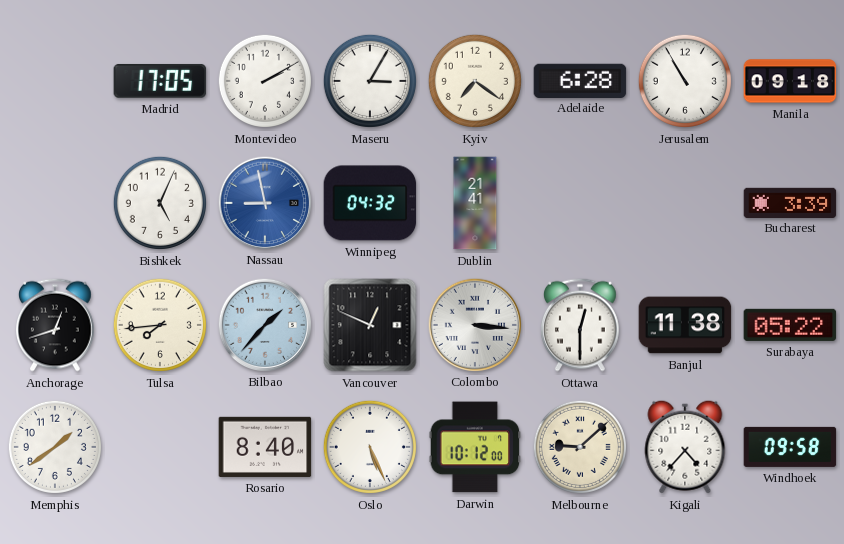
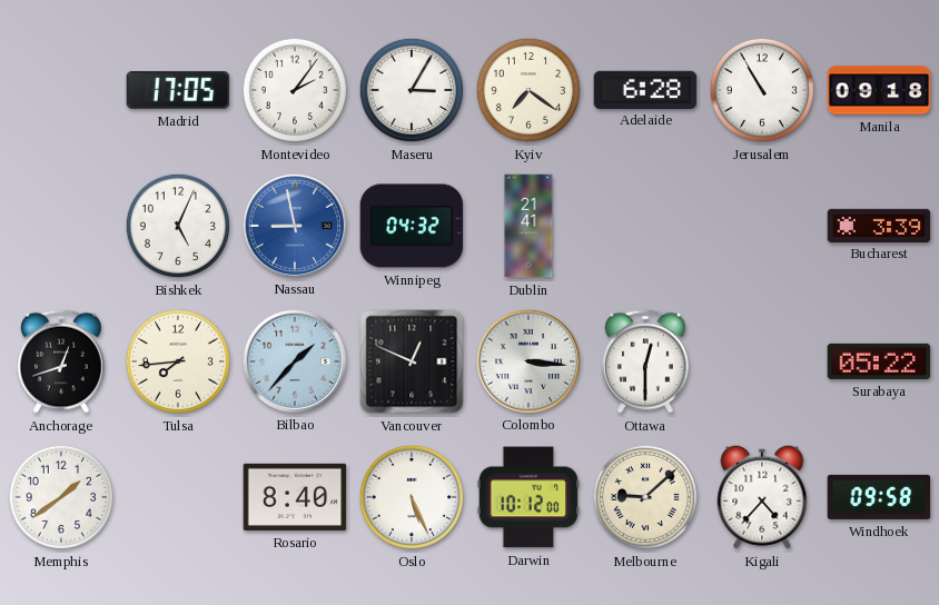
Montevideo: 2:10 -> 2:06 (295, 90)
Banjul: 11:38 -> none (685, 325)
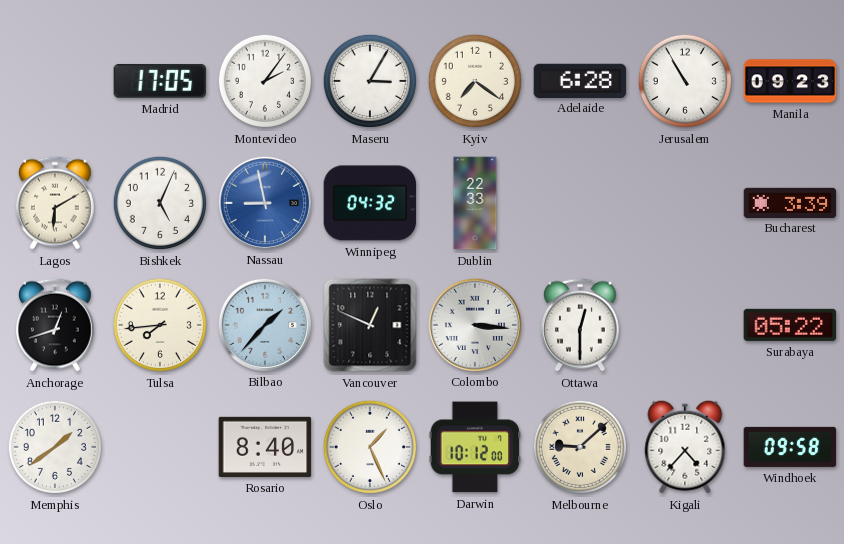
Manila: 09:18 -> 09:23 (790, 81)
Lagos: none -> 6:10 (56, 203)
Dublin: 21:41 -> 22:33 (475, 203)
Oslo: 5:26 -> 1:26 (370, 447)
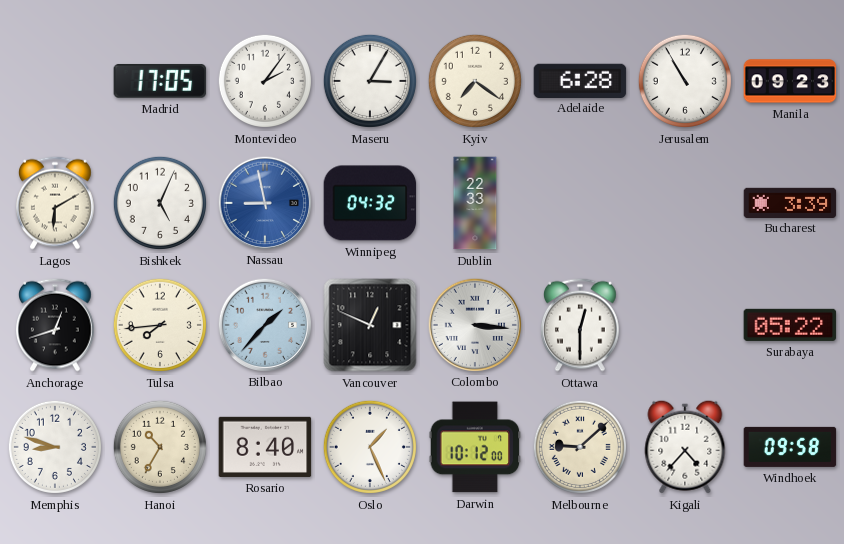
Memphis: 1:39 -> 8:48 (55, 447)
Hanoi: none -> 10:35 (160, 447)
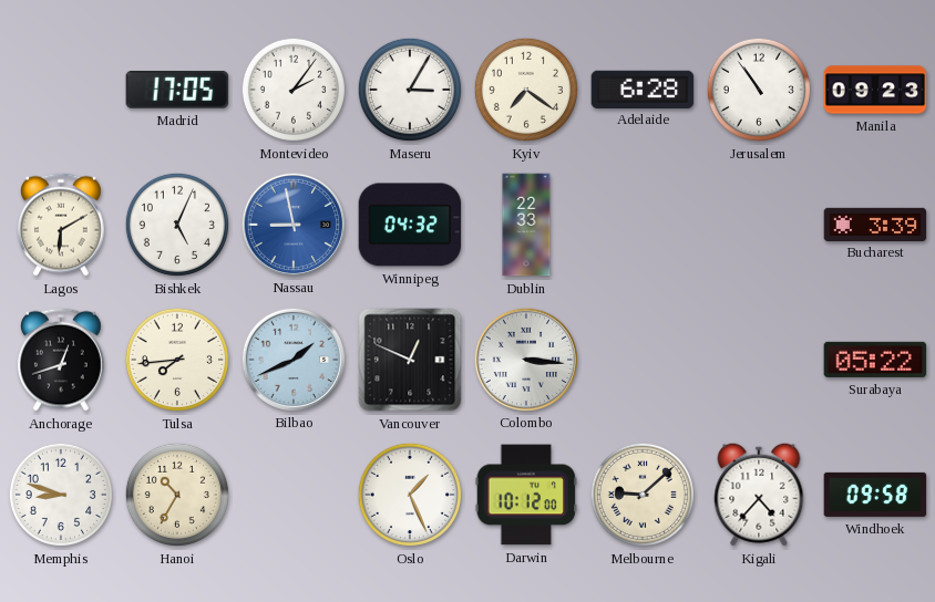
Jerusalem: 10:55 -> 10:54 (759, 90)
Bilbao: 1:37 -> 1:41 (292, 359)
Ottawa: 12:30 -> none (581, 325)
Rosario: 8:40 -> none (265, 447)
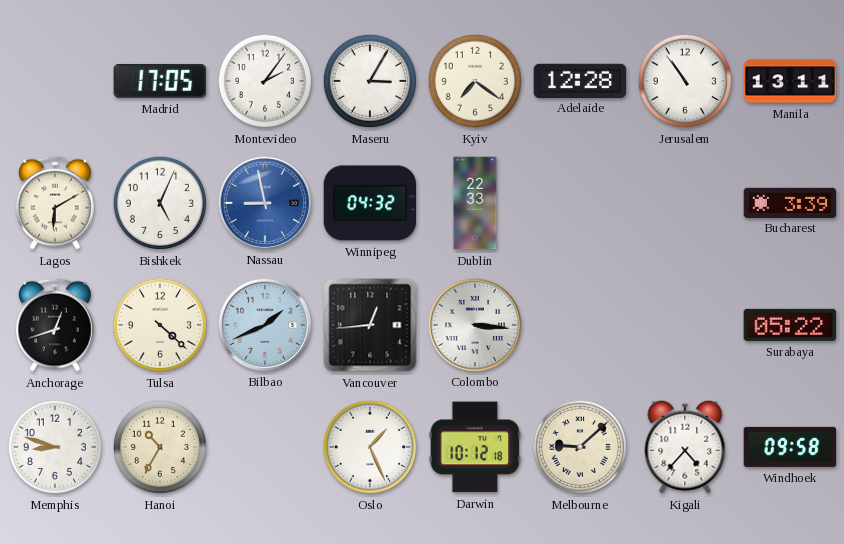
Adelaide: 6:28 -> 12:28 (580, 80)
Manila: 09:23 -> 13:11 (790, 81)
Tulsa: 7:44 -> 4:22 (160, 325)
Vancouver: 12:49 -> 12:44 (370, 325)
Darwin: 10:12:00 -> 10:12:18 (475, 447)
